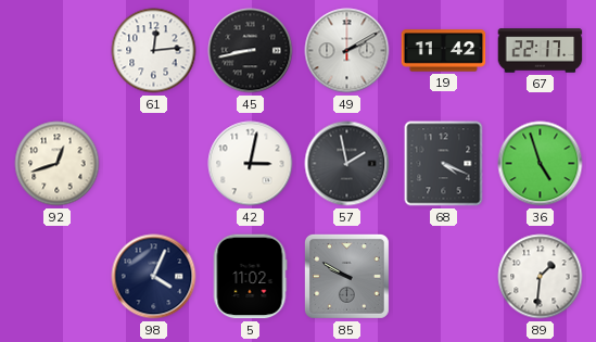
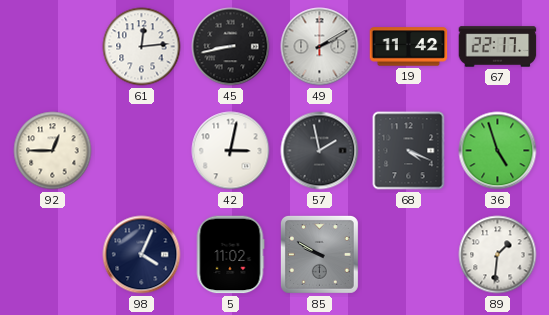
92: 12:42 -> 12:45 (53, 151)
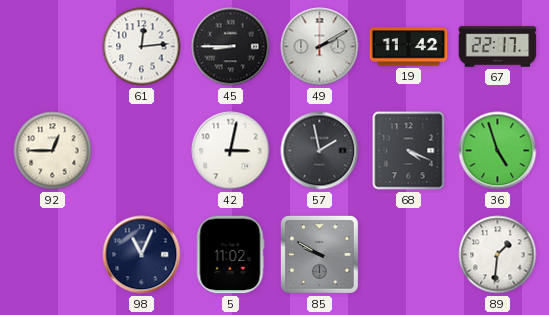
45: 8:43 -> 8:45 (231, 47)
98: 4:04 -> 11:04 (142, 255)
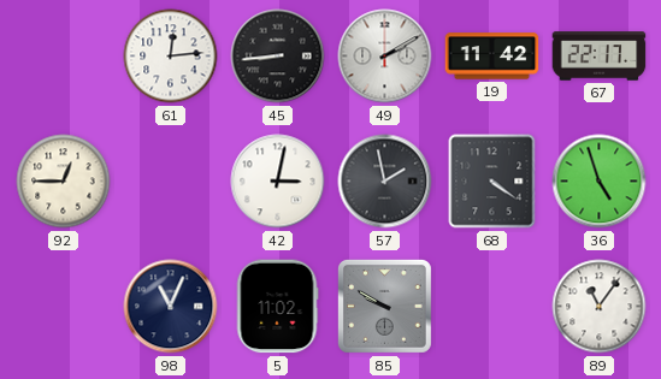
45: 8:45 -> 8:44 (278, 57)
68: 4:19 -> 4:21 (492, 182)
89: 1:31 -> 11:06 (600, 307)
